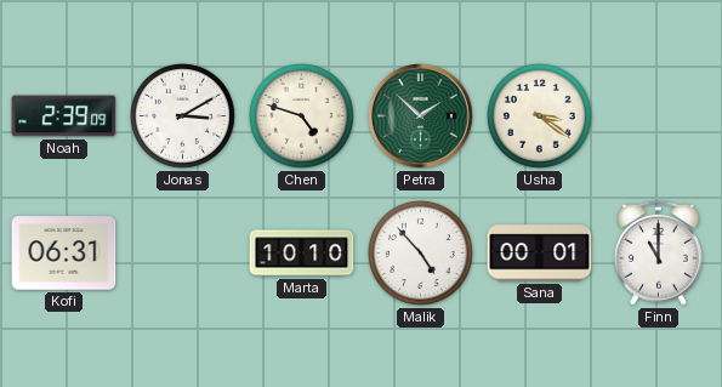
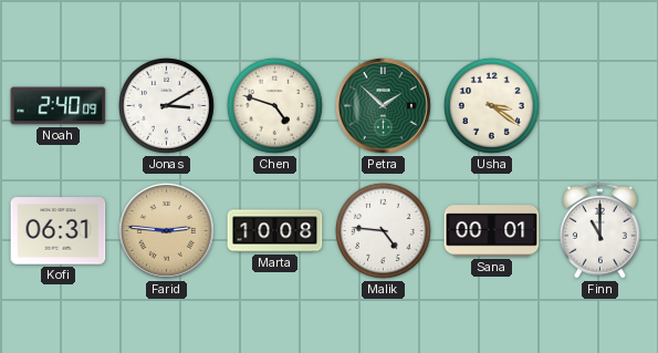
Noah: 2:39 -> 2:40 (59, 106)
Farid: none -> 2:46 (167, 231)
Marta: 10:10 -> 10:08 (275, 231)
Malik: 4:53 -> 4:46 (383, 230)
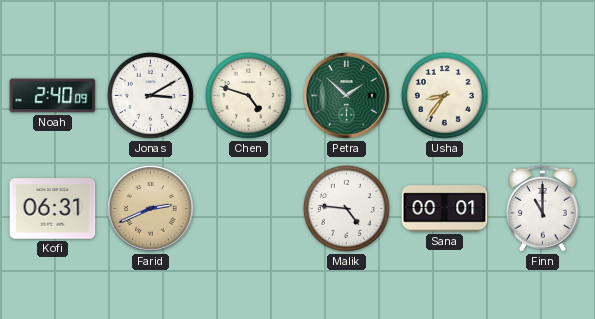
Usha: 3:21 -> 8:36 (444, 95)
Farid: 2:46 -> 2:41 (151, 209)
Marta: 10:08 -> none (275, 231)
